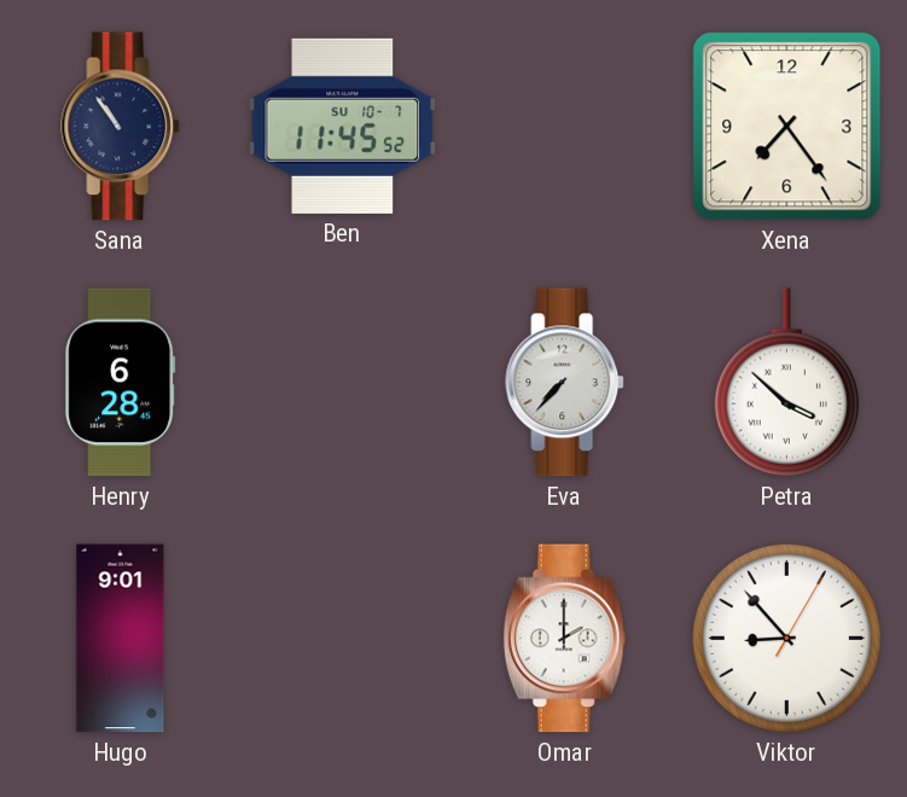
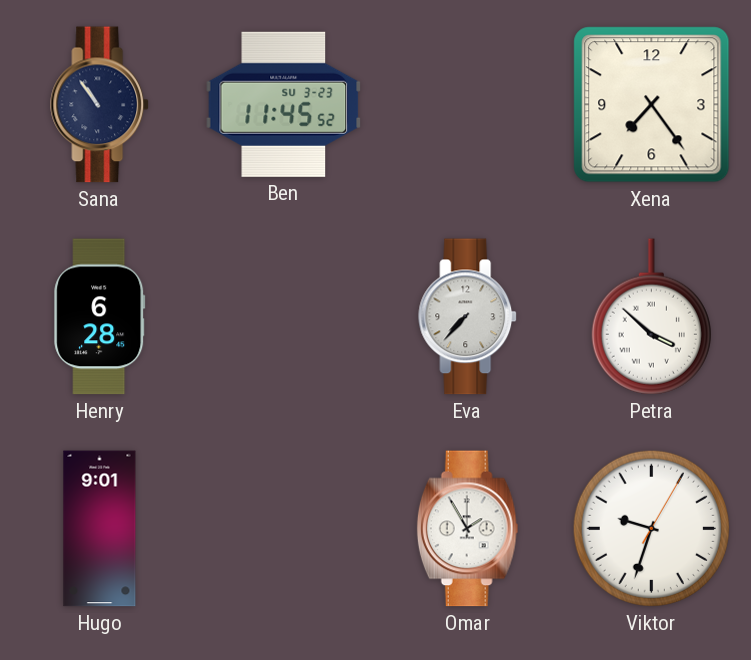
Ben date: SU 10-7 -> SU 3-23 (284, 104)
Omar: 2:00 -> 1:55 (468, 529)
Viktor: 8:53 -> 9:33 (651, 528)
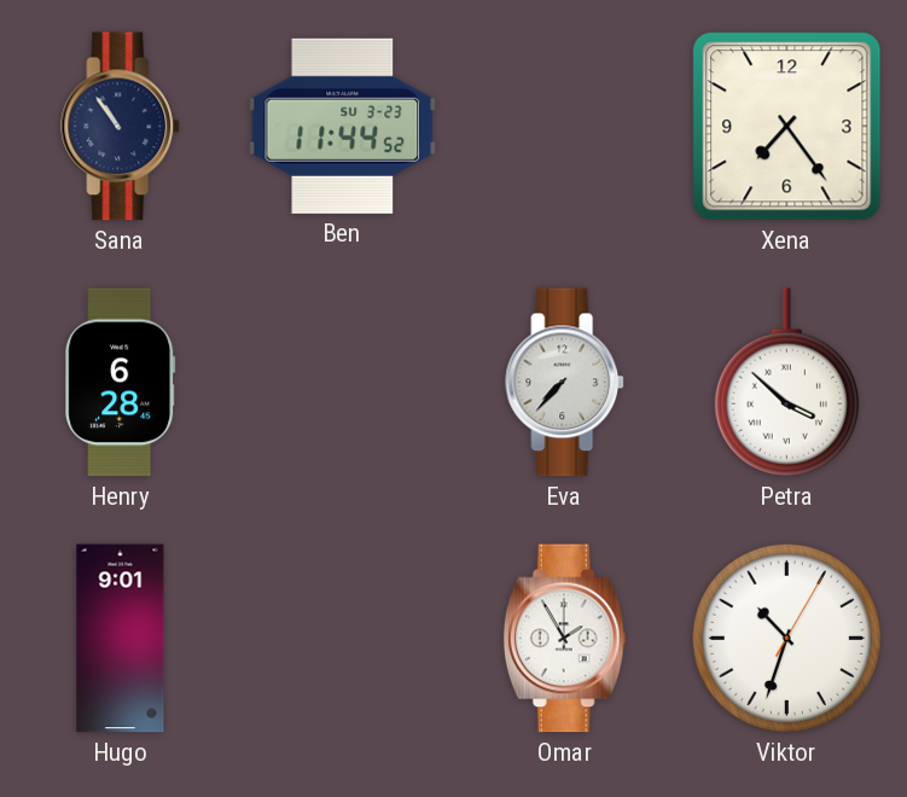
Ben: 11:45 -> 11:44 (343, 126)
Viktor: 9:33 -> 10:33 (786, 638)
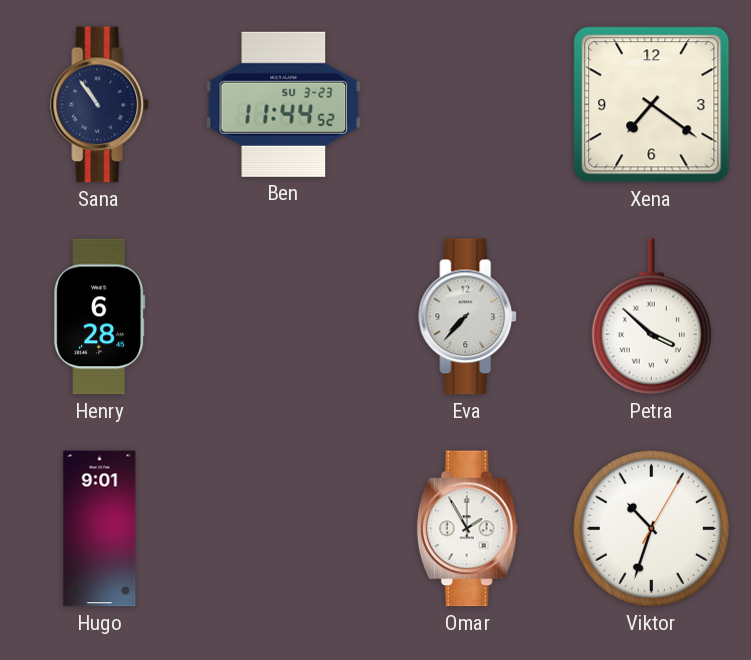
Xena: 7:24 -> 7:21 (652, 105)
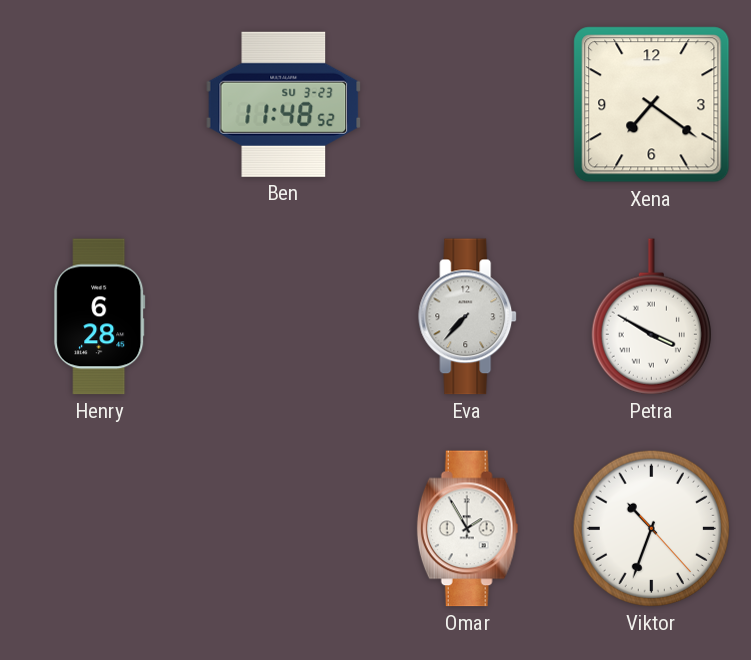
Sana: 10:54 -> none (100, 105)
Ben: 11:44 -> 11:48 (284, 104)
Petra: 3:52 -> 3:50 (651, 317)
Hugo: 9:01 -> none (100, 529)
Viktor: 10:33:05 -> 10:33:23 (651, 528)
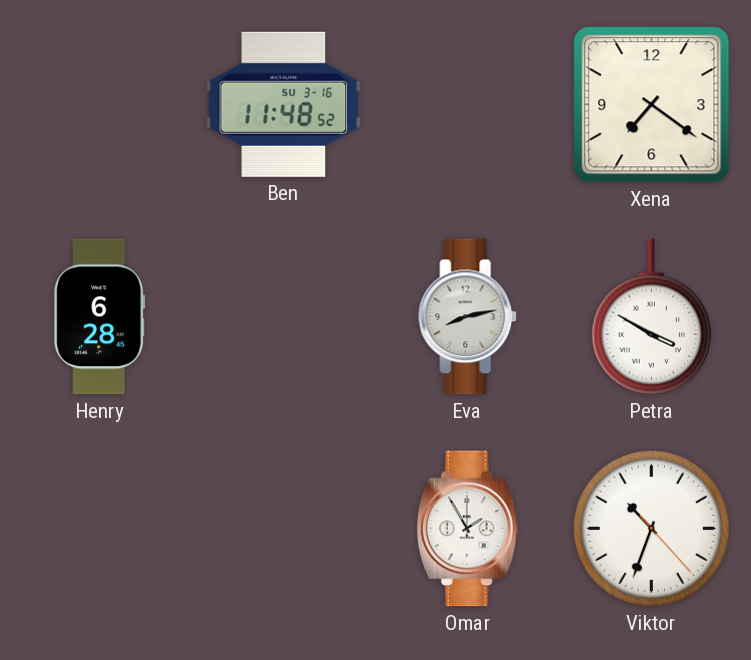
Ben date: SU 3-23 -> SU 3-16 (284, 104)
Eva: 7:37 -> 8:13 (468, 317)
